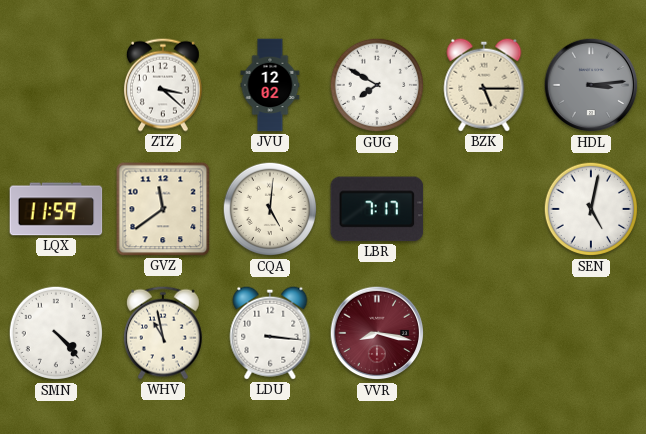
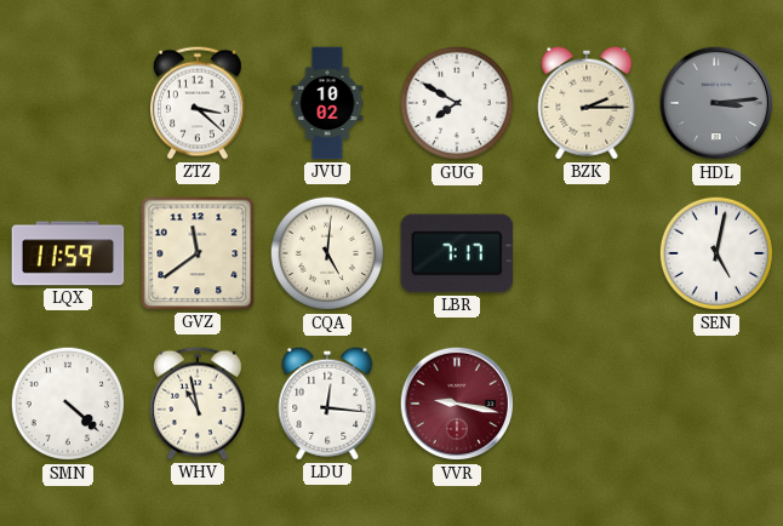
JVU: 12:02 -> 10:02 (327, 103)
BZK: 5:15 -> 2:15 (587, 103)
SMN: 4:23 -> 4:22 (68, 404)
LDU: 3:16 -> 12:16 (327, 404)
VVR: 8:17 -> 9:17 (457, 404)
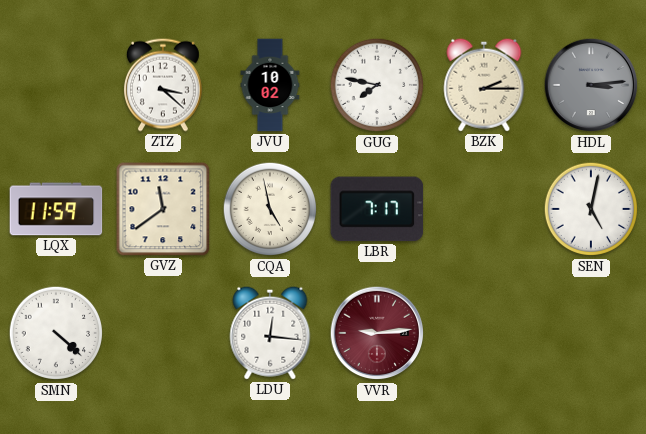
GUG: 7:50 -> 7:47 (377, 85)
CQA: 5:01 -> 4:58 (270, 209)
WHV: 10:58 -> none (198, 404)
VVR: 9:17 -> 9:14 (377, 333)
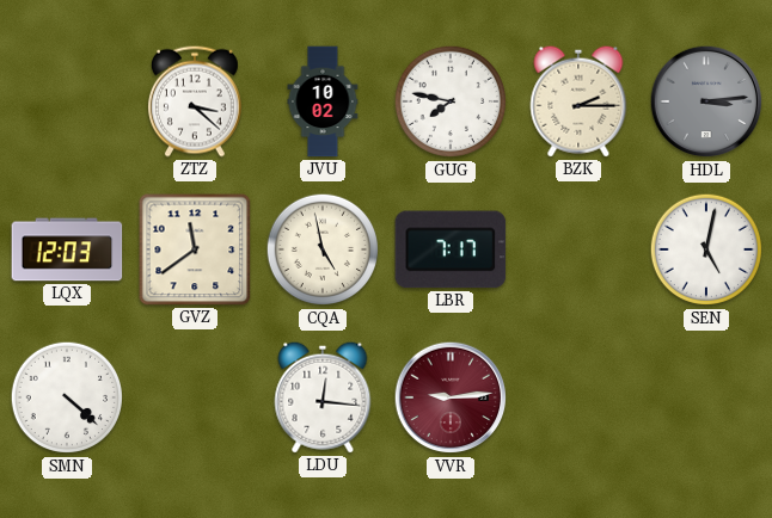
LQX: 11:59 -> 12:03 (67, 249)
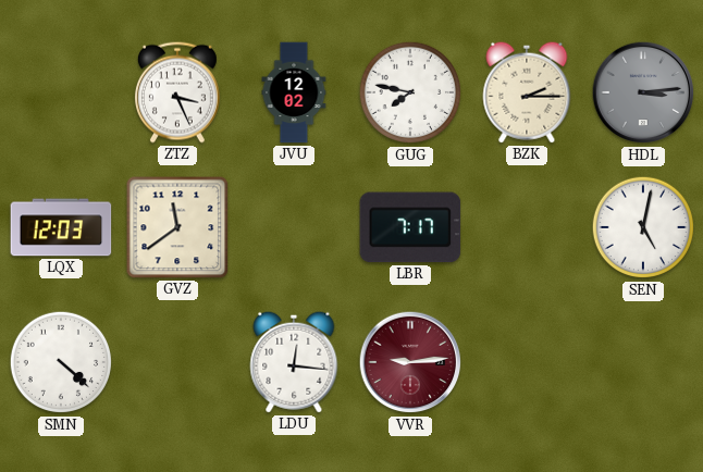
ZTZ: 3:22 -> 3:26 (177, 92)
JVU: 10:02 -> 12:02 (294, 92)
CQA: 4:58 -> none (323, 249)
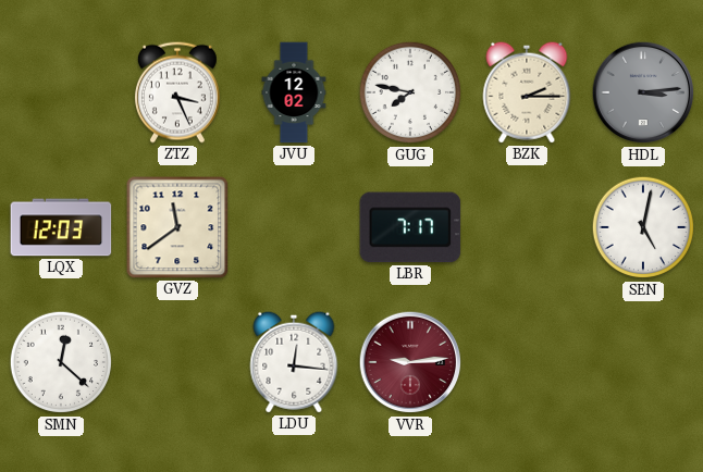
SMN: 4:22 -> 12:22 (61, 362)
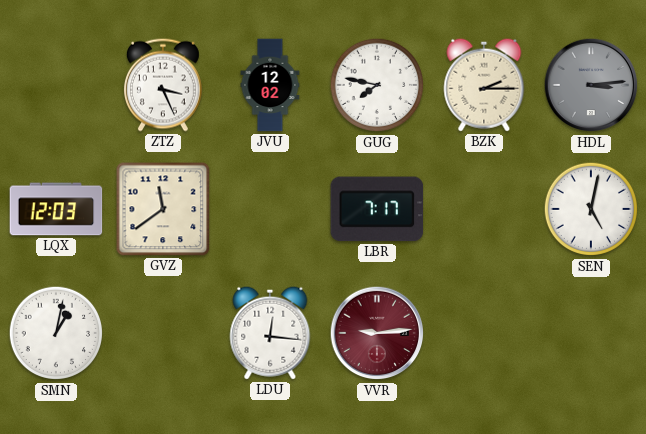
SMN: 12:22 -> 1:02 (56, 333)
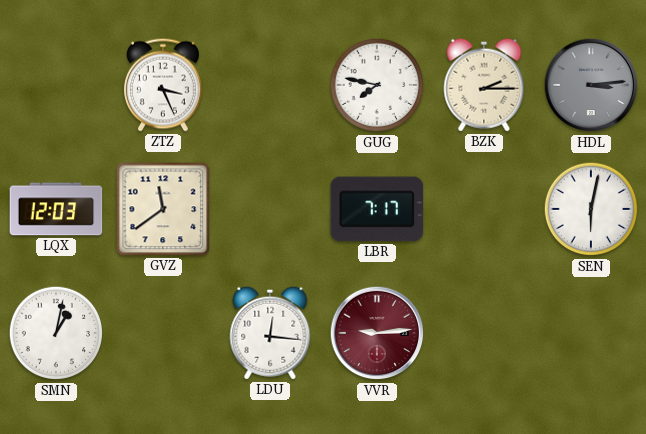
JVU: 12:02 -> none (270, 85)
SEN: 5:02 -> 6:02 (591, 209)
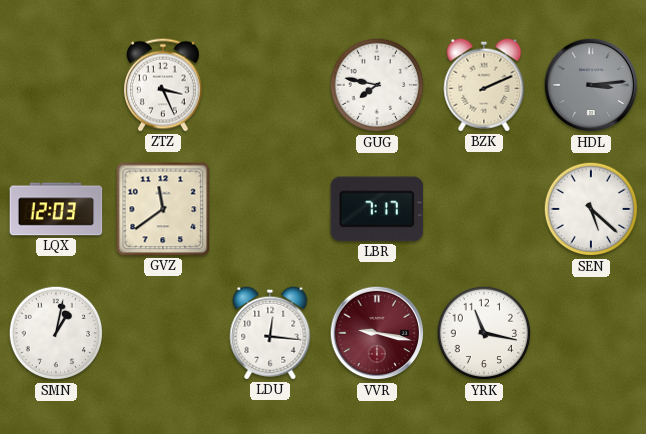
BZK: 2:15 -> 2:11 (484, 85)
SEN: 6:02 -> 5:22 (591, 209)
VVR: 9:14 -> 9:17 (377, 333)
YRK: none -> 11:17 (484, 333)
